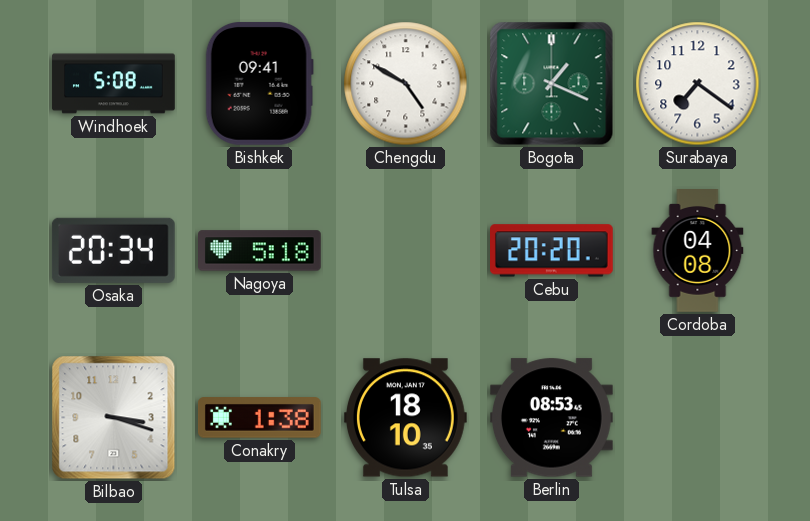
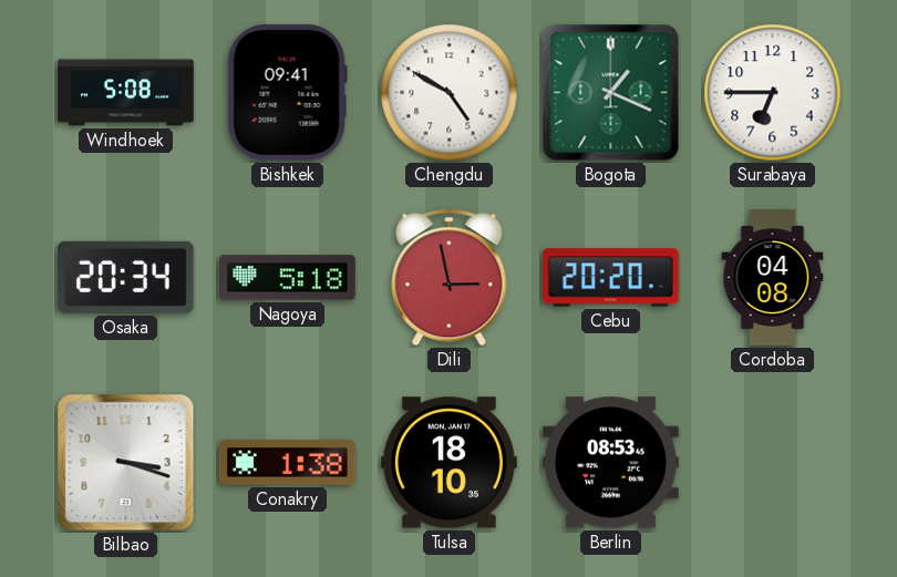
Surabaya: 7:21 -> 6:45 (773, 93)
Dili: none -> 2:58 (450, 278)
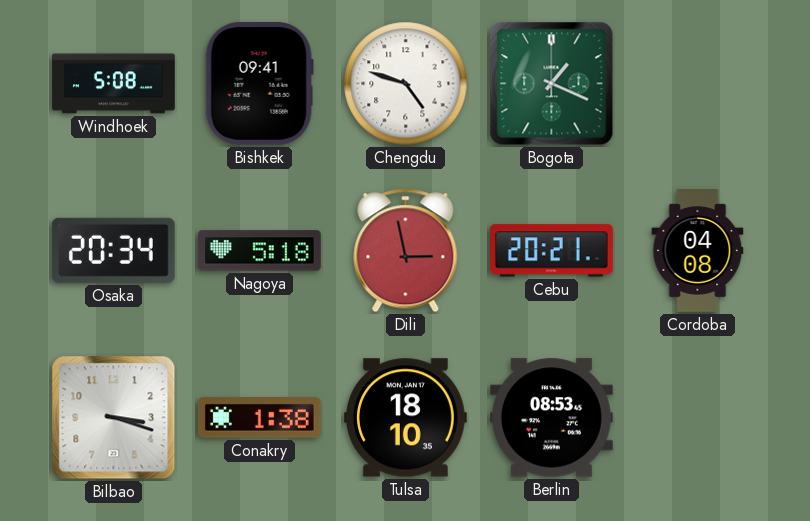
Chengdu: 4:50 -> 4:48 (406, 84)
Surabaya: 6:45 -> none (773, 93)
Cebu: 20:20 -> 20:21 (552, 251)
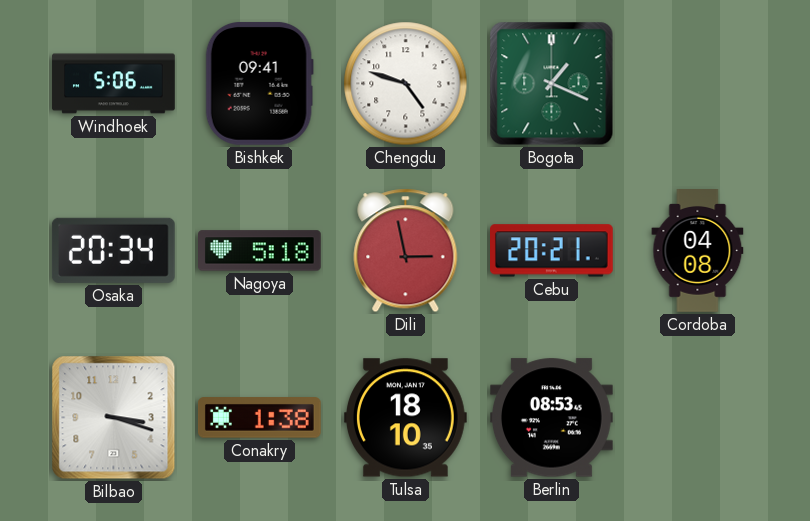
Windhoek: 5:08 -> 5:06 (114, 84)
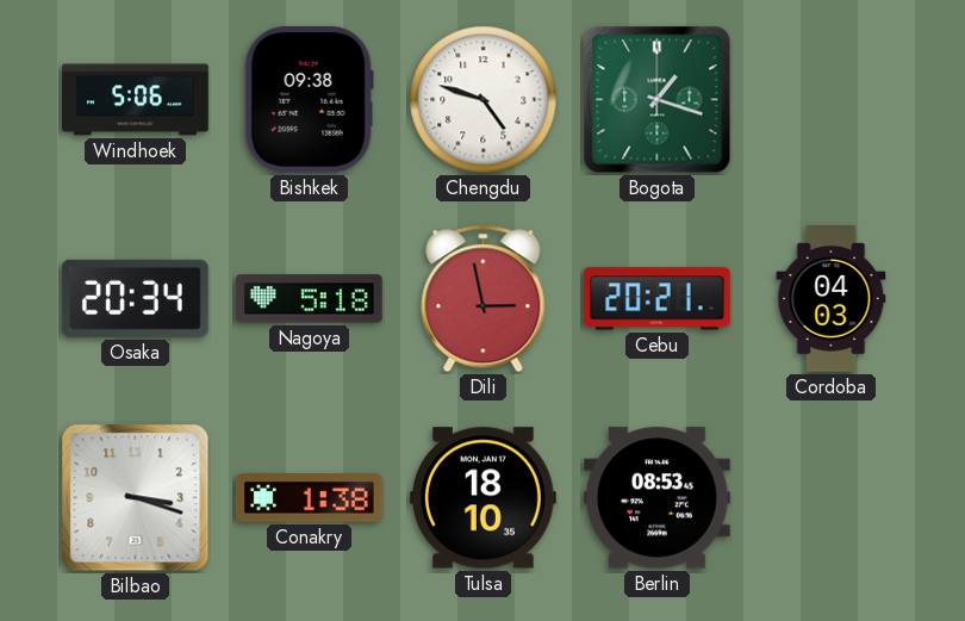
Bishkek: 09:41 -> 09:38 (309, 99)
Bogota: 1:19 -> 1:18 (658, 100)
Cordoba: 04:08 -> 04:03 (832, 299)
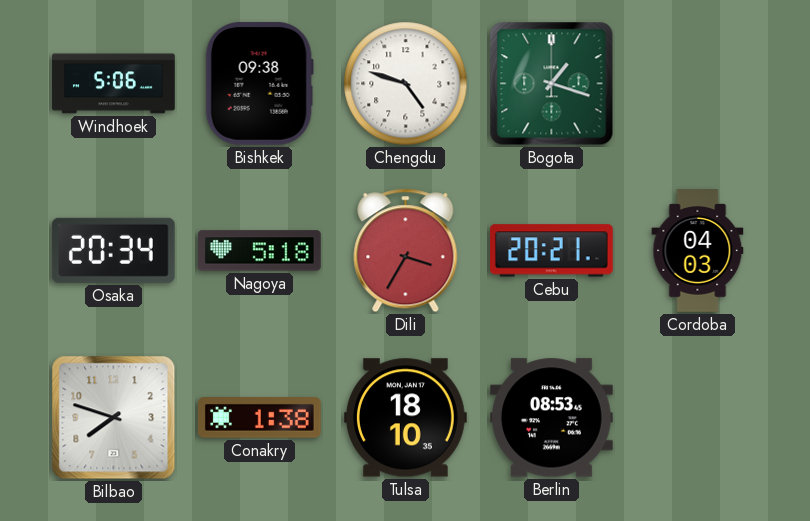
Dili: 2:58 -> 3:35 (406, 251)
Bilbao: 3:18 -> 7:48 (114, 418)
